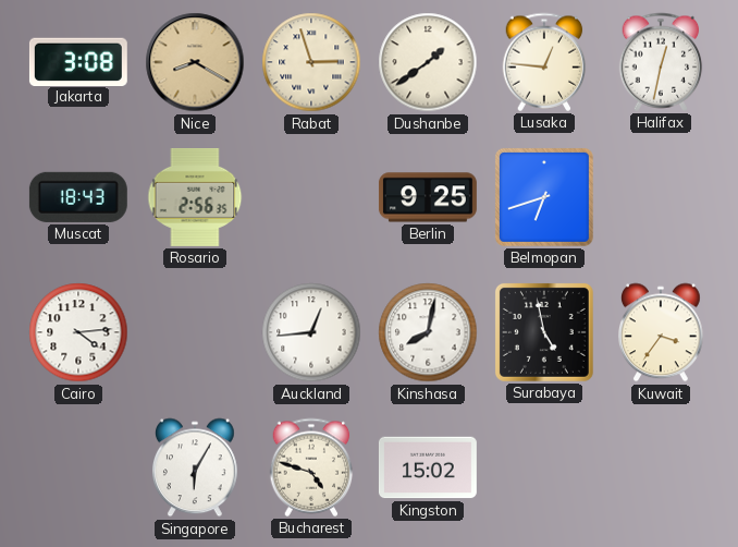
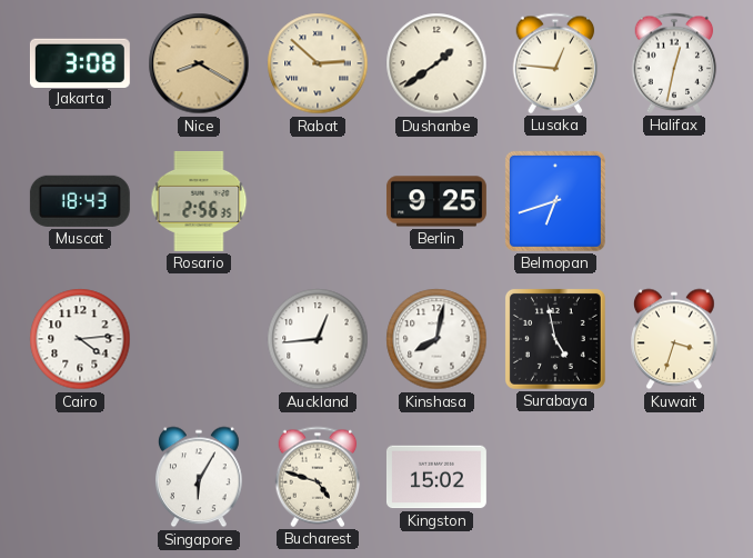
Rabat: 2:57 -> 2:52 (318, 63)
Kuwait: 3:36 -> 3:33 (675, 339)
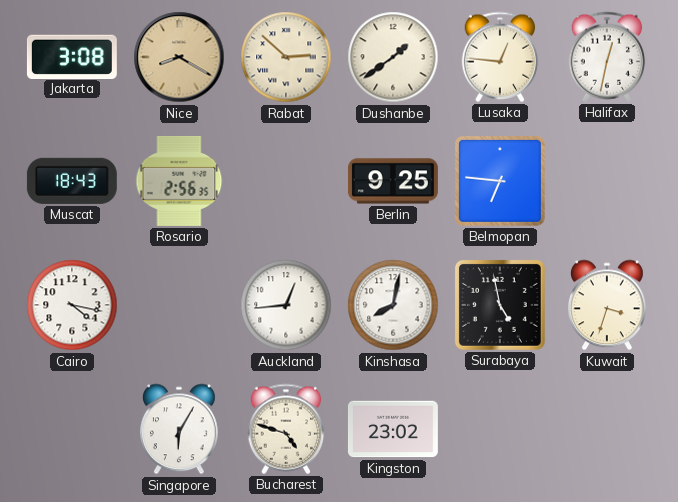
Belmopan: 6:42 -> 6:46 (500, 181)
Cairo: 4:14 -> 4:17 (72, 305)
Kingston: 15:02 -> 23:02 (393, 429)
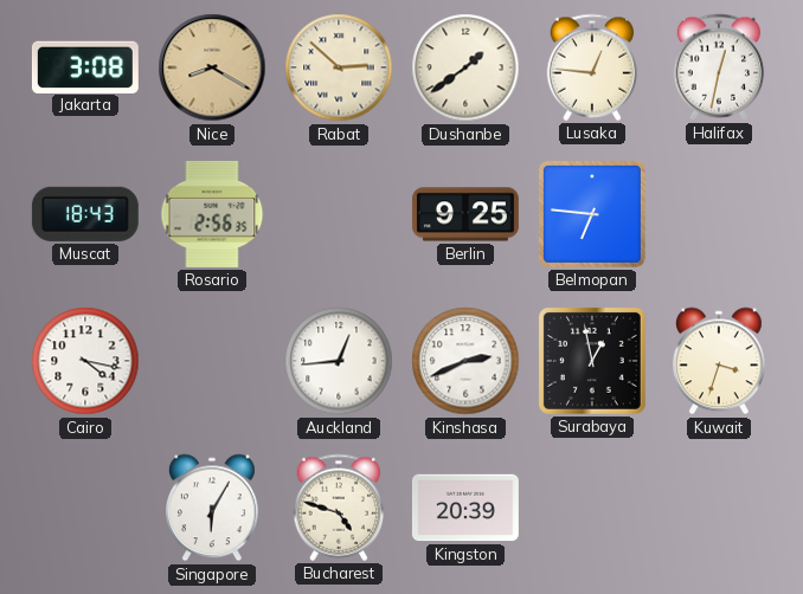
Kinshasa: 8:02 -> 2:41 (465, 361)
Surabaya: 4:58 -> 12:58 (592, 361)
Kingston: 23:02 -> 20:39 (465, 508)
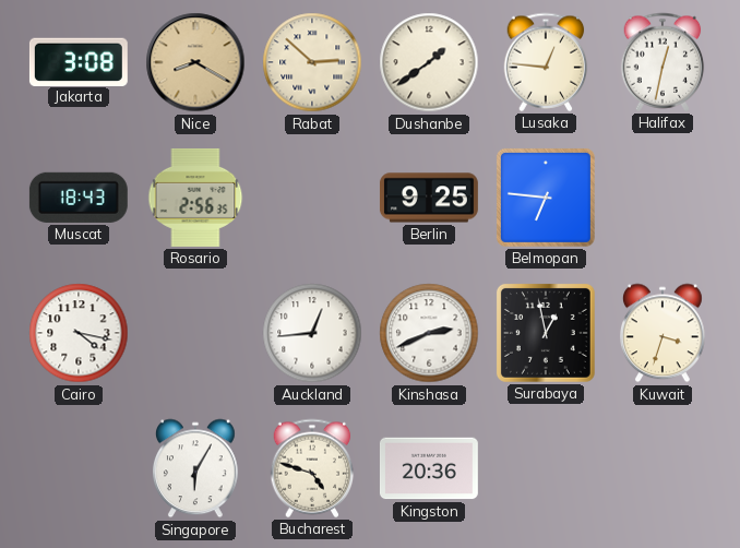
Kingston: 20:39 -> 20:36 (429, 468)
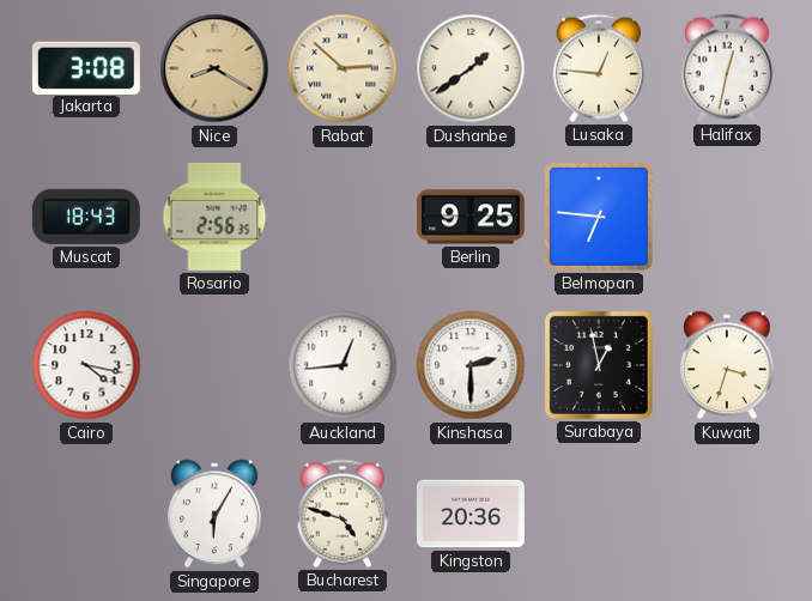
Kinshasa: 2:41 -> 2:30 (471, 365)
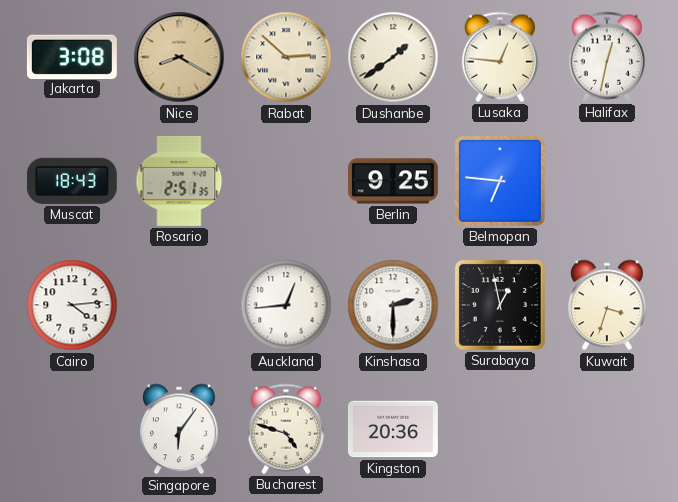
Rosario: 2:56 -> 2:51 (179, 181)
Cairo: 4:17 -> 4:14 (72, 305)
Singapore: 6:05 -> 6:06 (180, 429)
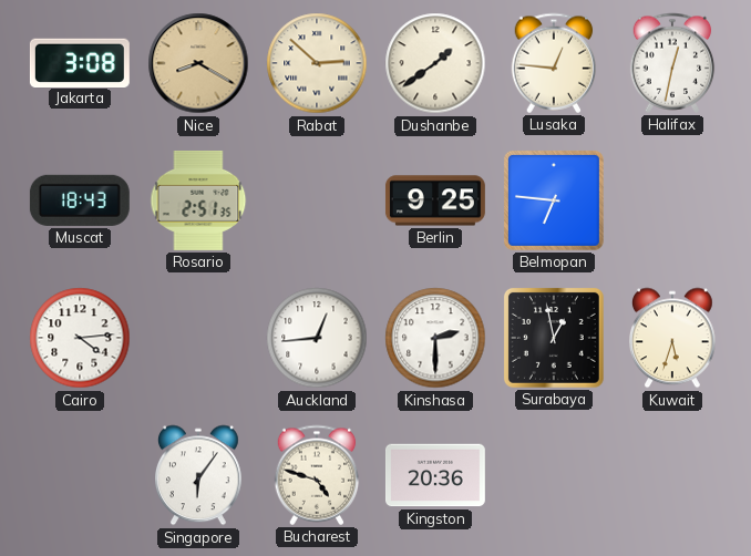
Kuwait: 3:33 -> 5:33 (673, 338)
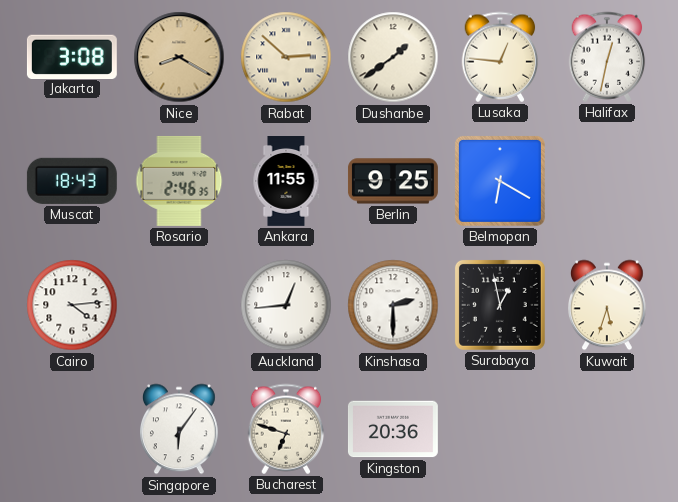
Rosario: 2:51 -> 2:46 (179, 181)
Ankara: none -> 11:55 (286, 182)
Belmopan: 6:46 -> 6:20 (500, 181)
Bucharest: 4:48 -> 6:48 (286, 429)
